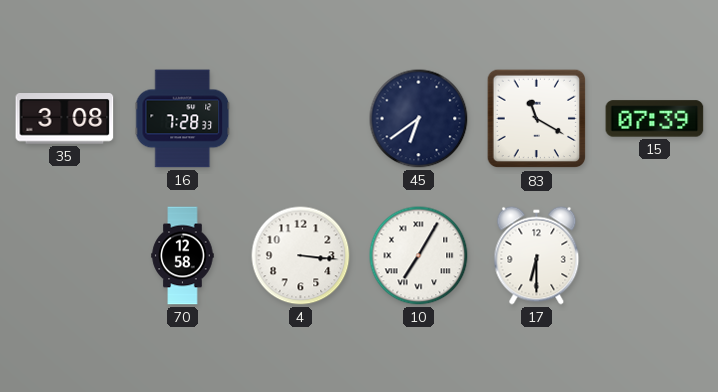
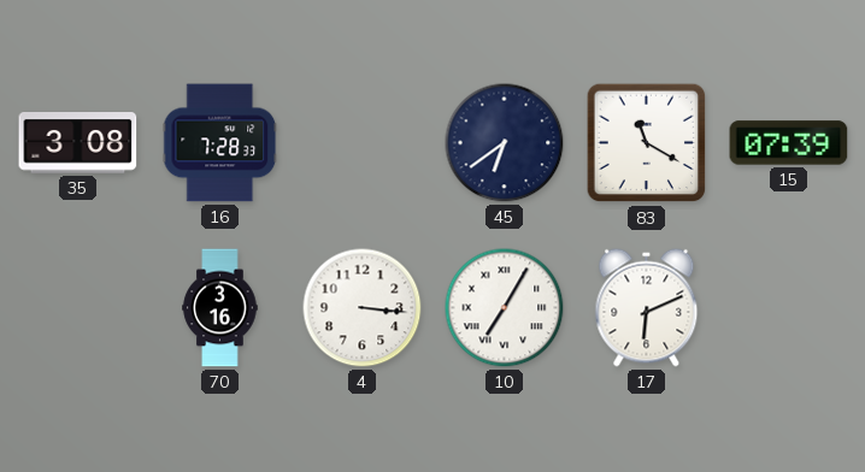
70: 12:58 -> 3:16 (220, 308)
17: 6:30 -> 6:11 (647, 308)
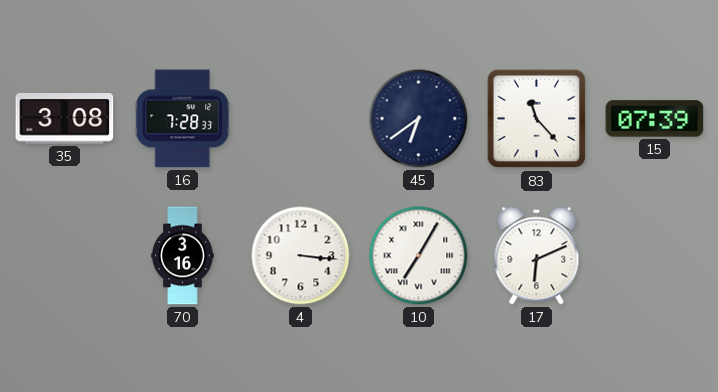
83: 11:20 -> 11:23 (537, 119)
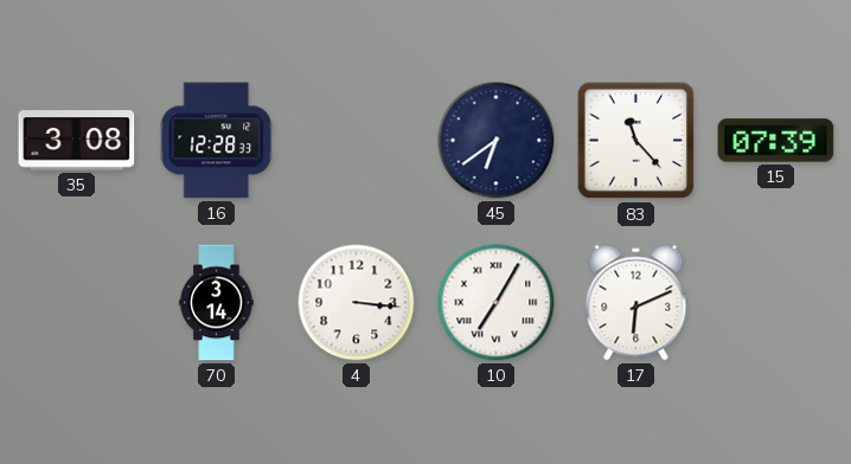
16: 7:28 -> 12:28 (217, 141)
70: 3:16 -> 3:14 (217, 303)
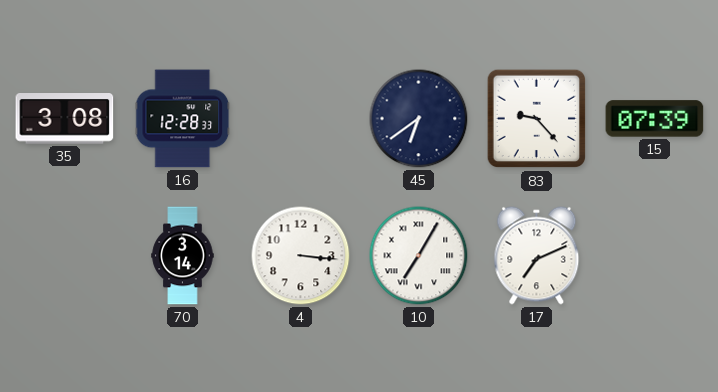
83: 11:23 -> 9:23 (537, 119)
17: 6:11 -> 7:11 (537, 256)
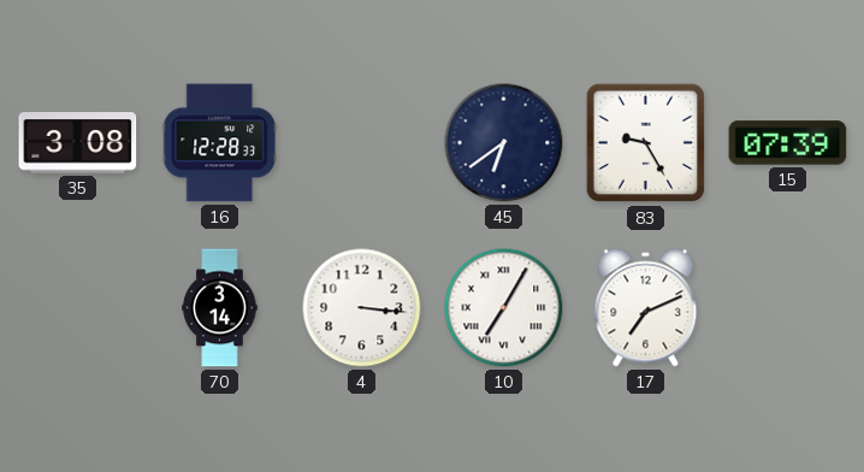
83: 9:23 -> 9:25 (646, 143)
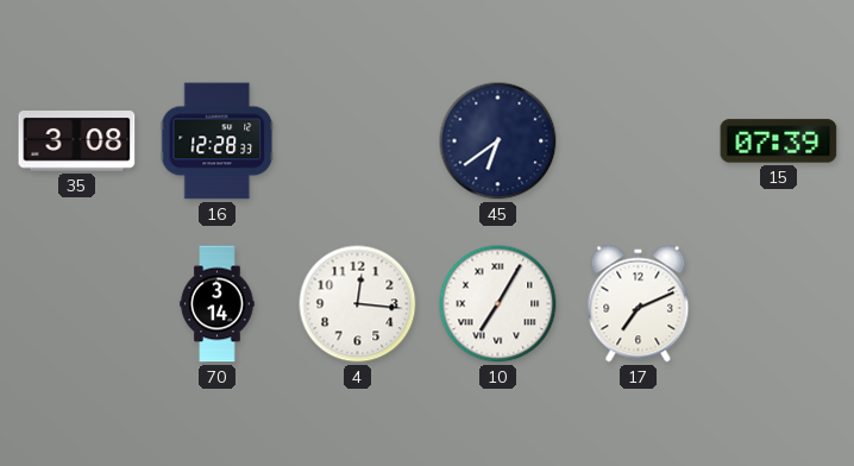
83: 9:25 -> none (646, 143)
4: 3:16 -> 12:16 (358, 304)
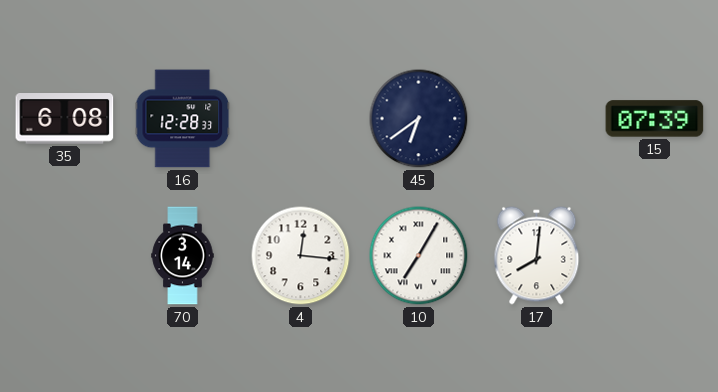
35: 3:08 -> 6:08 (65, 119)
17: 7:11 -> 8:01 (537, 256)
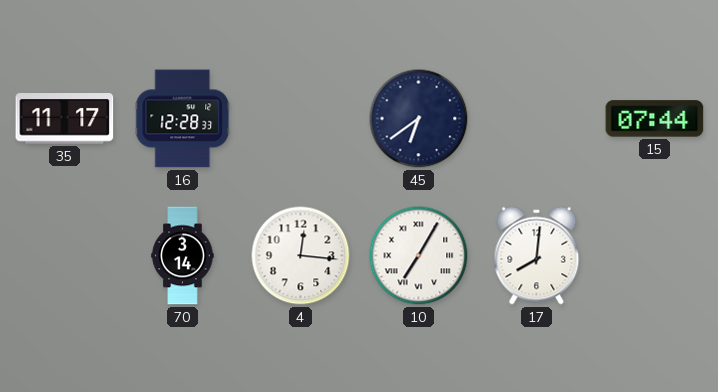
35: 6:08 -> 11:17 (65, 119)
15: 07:39 -> 07:44 (655, 119)
